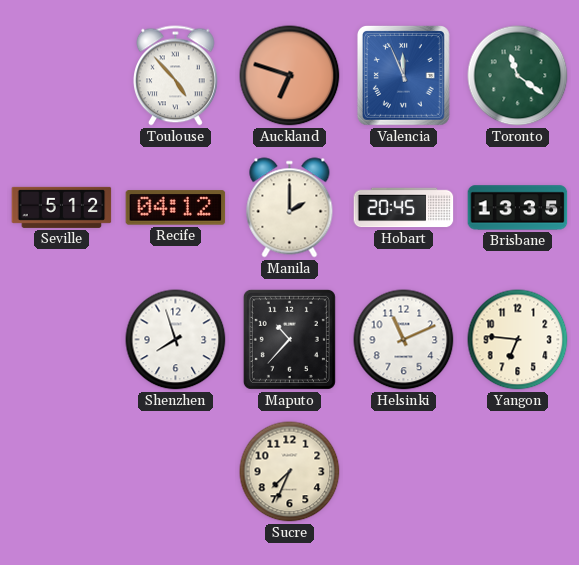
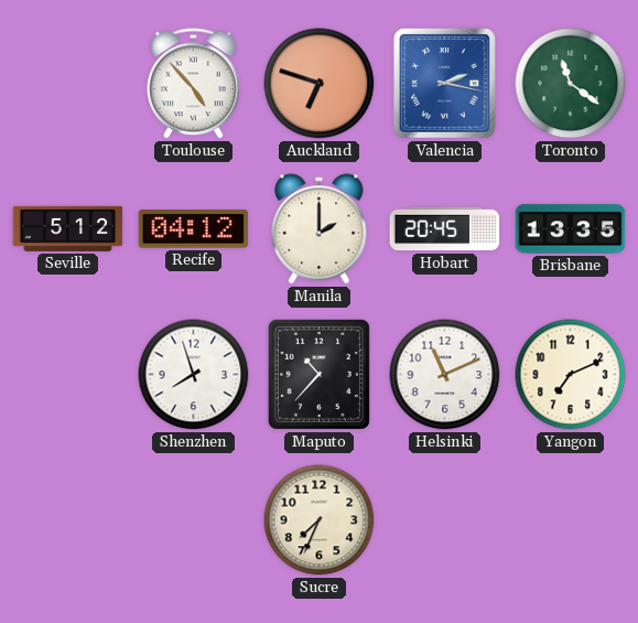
Valencia: 11:56 -> 2:17 (444, 83)
Yangon: 6:46 -> 7:11 (571, 375)
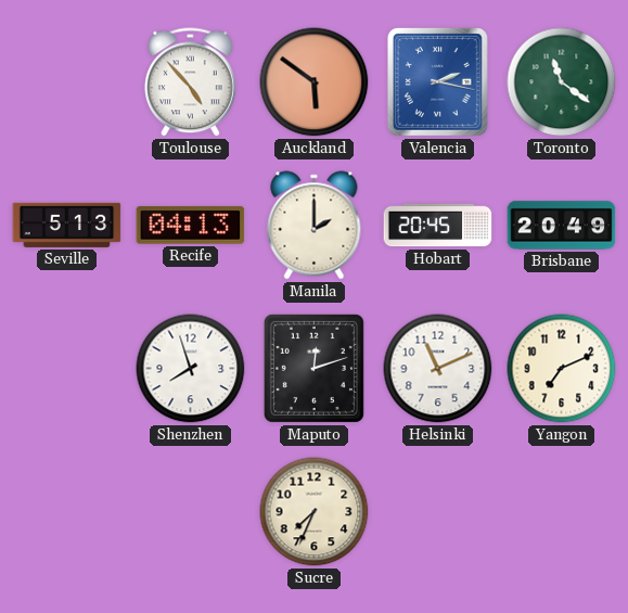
Auckland: 6:48 -> 5:51 (315, 82)
Seville: 5:12 -> 5:13 (67, 225)
Recife: 04:12 -> 04:13 (191, 226)
Brisbane: 13:35 -> 20:49 (562, 226)
Maputo: 10:37 -> 12:12 (313, 368)
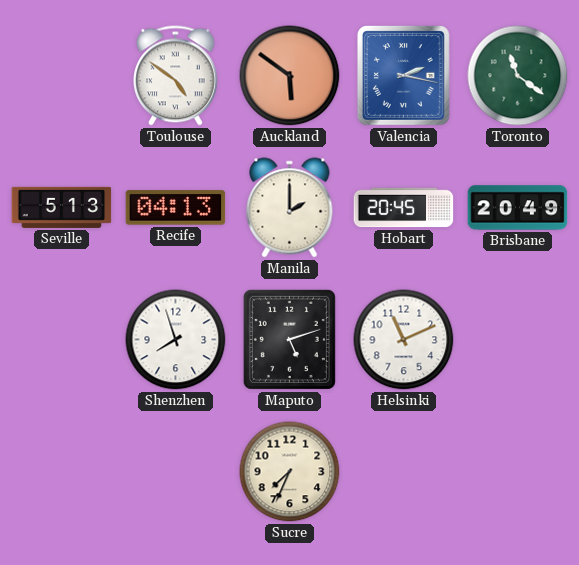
Toulouse: 4:53 -> 4:51 (176, 76)
Maputo: 12:12 -> 5:12 (289, 339)
Yangon: 7:11 -> none (562, 369)
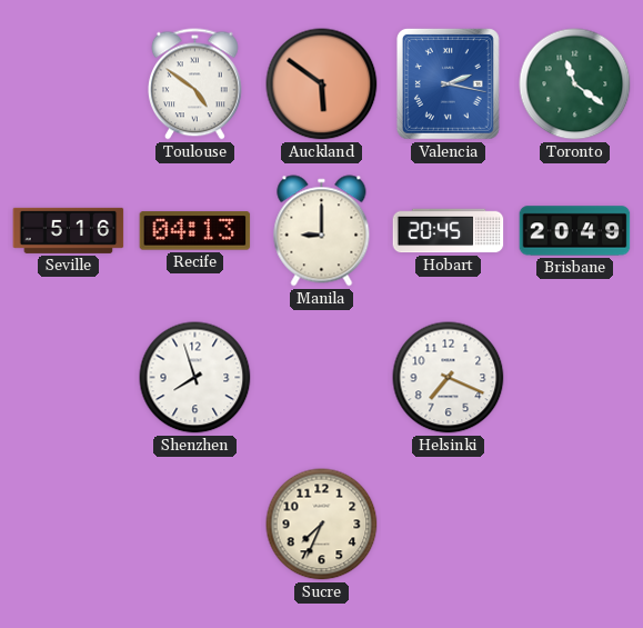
Seville: 5:13 -> 5:16 (69, 230)
Manila: 2:00 -> 9:00 (322, 231)
Maputo: 5:12 -> none (289, 339)
Helsinki: 11:11 -> 7:19 (449, 378)
